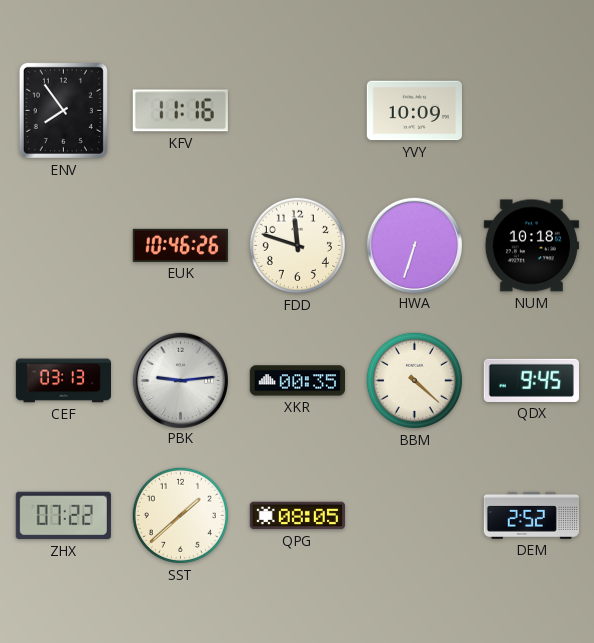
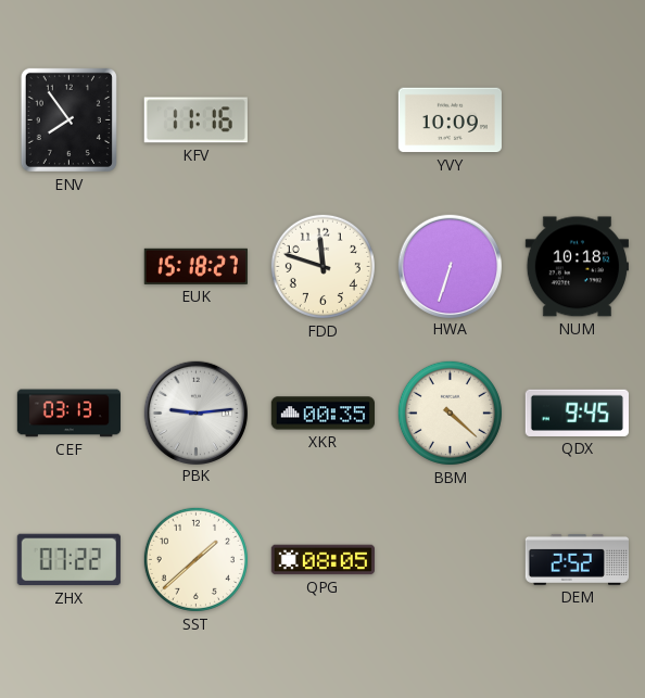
EUK: 10:46 -> 15:18 (195, 266)
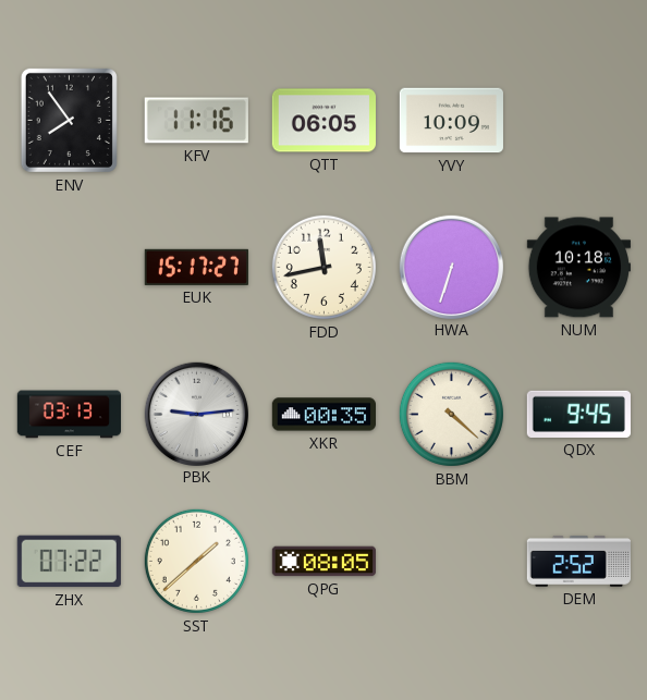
QTT: none -> 06:05 (323, 121)
EUK: 15:18 -> 15:17 (196, 267)
FDD: 11:48 -> 11:43 (323, 267)
